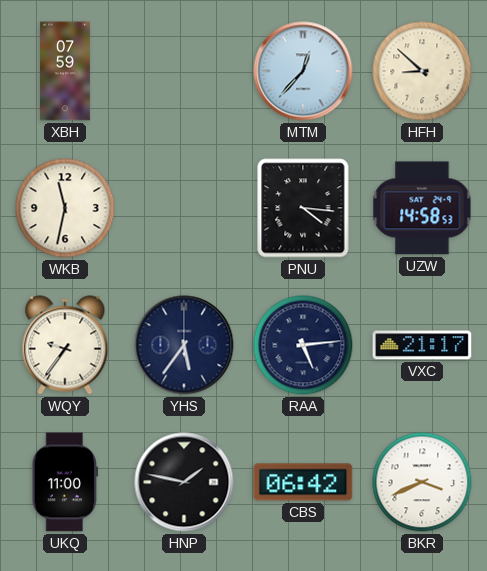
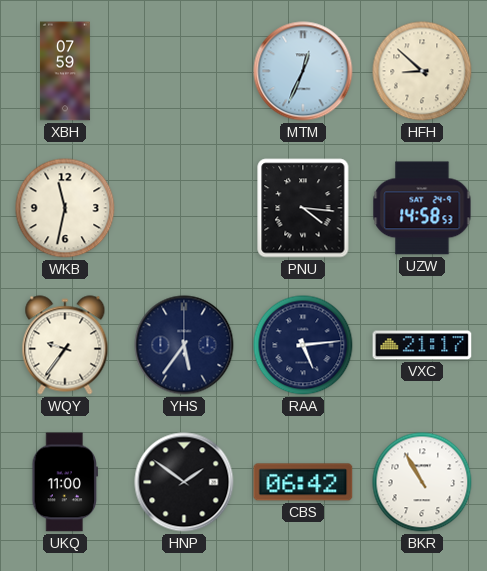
MTM: 12:37 -> 12:34 (303, 71)
HNP: 1:47 -> 1:51 (184, 482)
BKR: 3:41 -> 10:55 (422, 482)
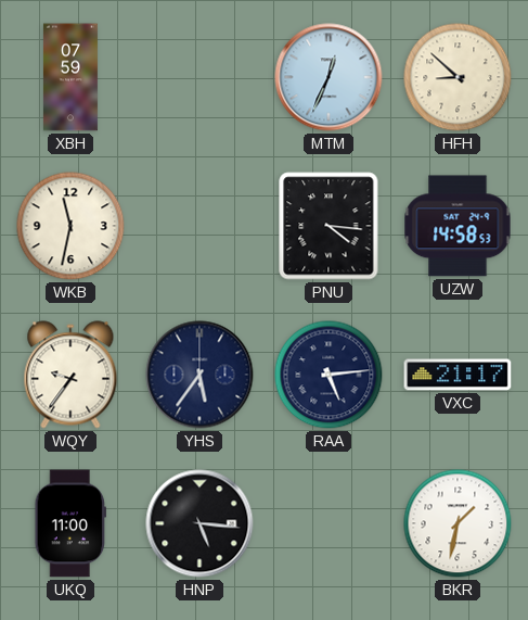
HNP: 1:51 -> 5:16 (199, 523)
CBS: 06:42 -> none (303, 482)
BKR: 10:55 -> 1:32 (458, 523)
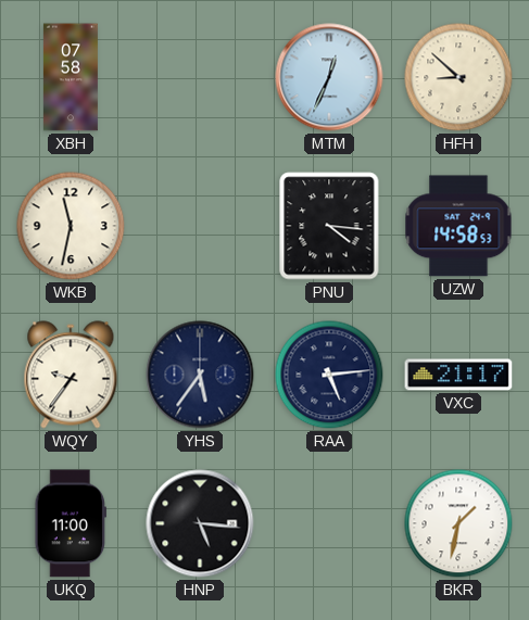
XBH: 07:59 -> 07:58 (71, 77)
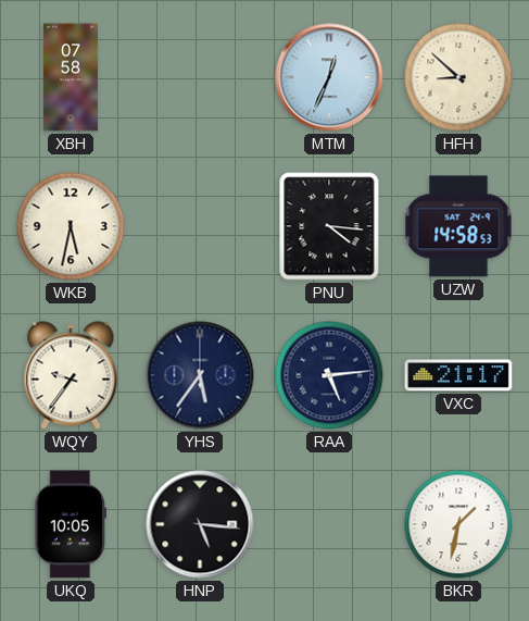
WKB: 11:32 -> 5:32 (71, 226)
UKQ: 11:00 -> 10:05 (70, 524)
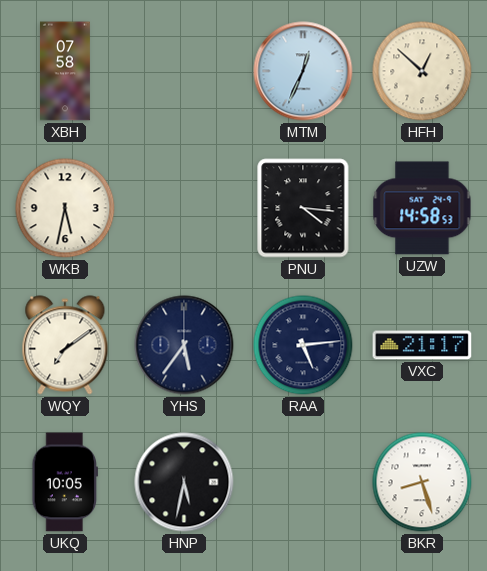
HFH: 8:52 -> 12:52 (422, 71)
WQY: 9:36 -> 7:09 (65, 345)
HNP: 5:16 -> 5:32 (184, 482)
BKR: 1:32 -> 8:27 (422, 482)
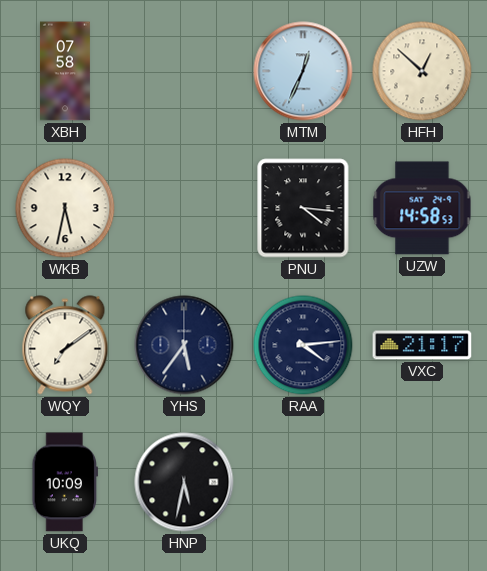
RAA: 5:14 -> 4:14 (303, 345)
UKQ: 10:05 -> 10:09 (64, 482)
BKR: 8:27 -> none (422, 482)
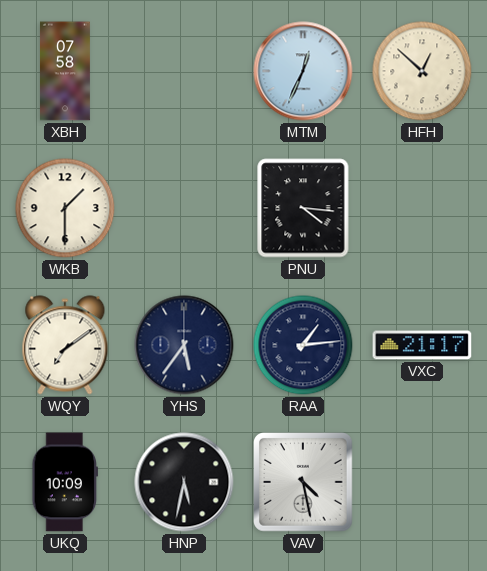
WKB: 5:32 -> 1:30 (65, 208)
UZW: 14:58 -> none (422, 208)
RAA: 4:14 -> 1:14 (303, 345)
VAV: none -> 4:28 (304, 483)
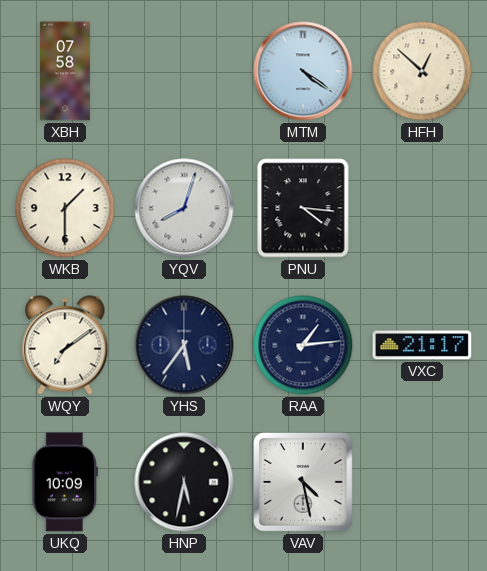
MTM: 12:34 -> 4:21 (303, 71)
YQV: none -> 8:03 (184, 208)
